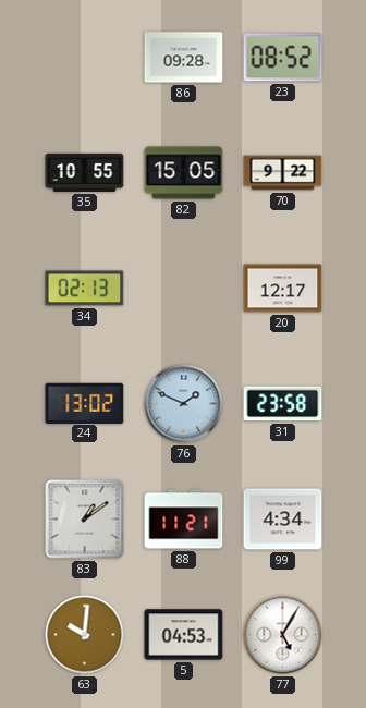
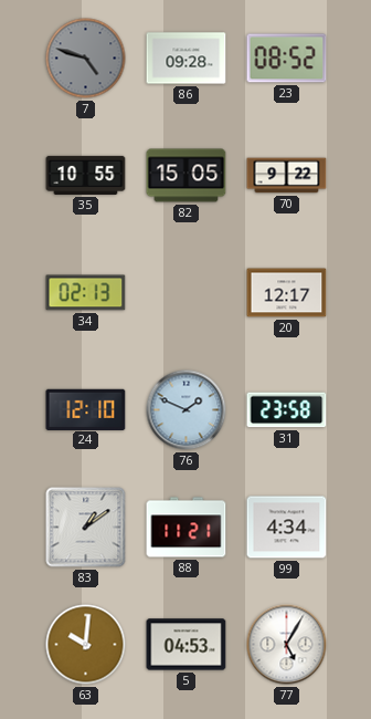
7: none -> 4:48 (86, 59)
24: 13:02 -> 12:10 (86, 409)
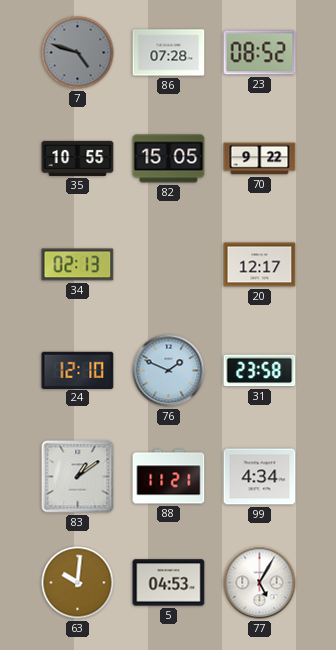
86: 09:28 -> 07:28 (169, 53)
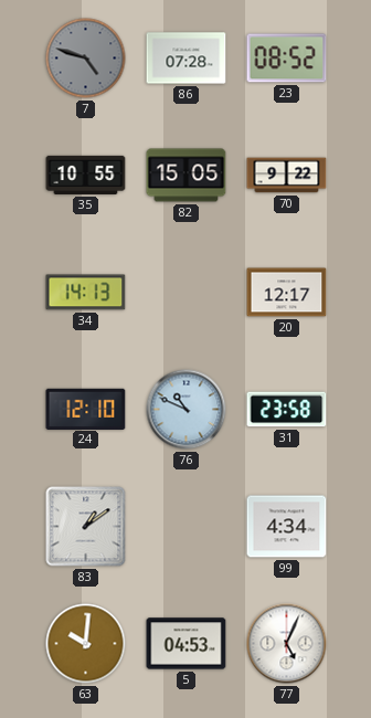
34: 02:13 -> 14:13 (86, 293)
76: 1:49 -> 10:49 (187, 410)
88: 11:21 -> none (169, 477)
77: 5:05 -> 5:04 (287, 644)
